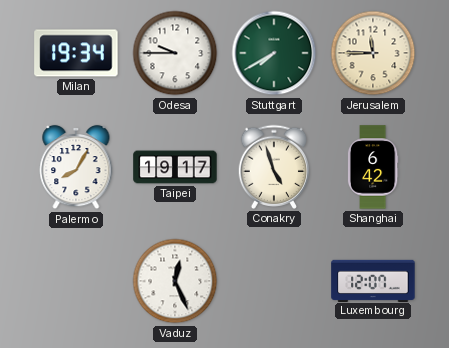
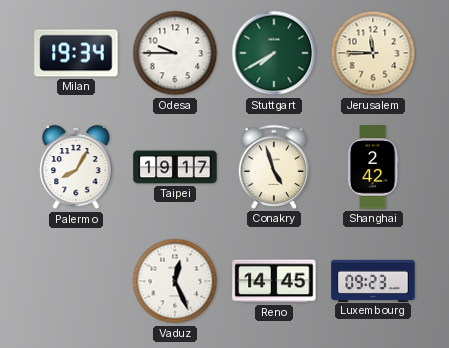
Shanghai: 6:42 -> 2:42 (373, 167)
Reno: none -> 14:45 (274, 281)
Luxembourg: 12:07 -> 09:23 (373, 280)
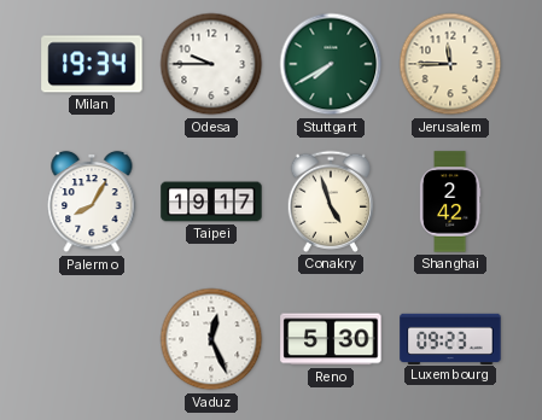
Reno: 14:45 -> 5:30 (331, 339)
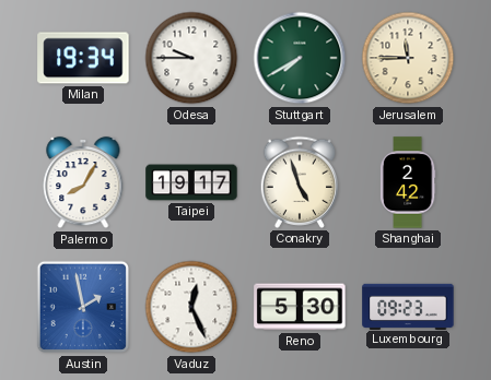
Austin: none -> 1:58 (83, 307)
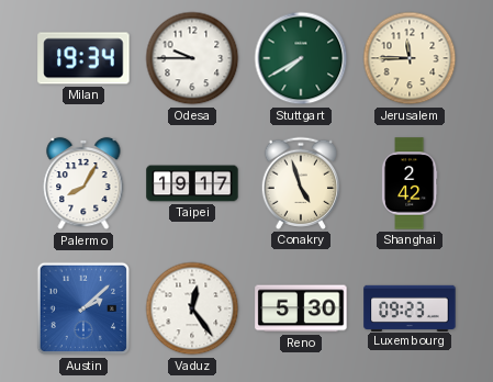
Austin: 1:58 -> 2:08 (83, 308)
Vaduz: 12:26 -> 12:24 (192, 308)
